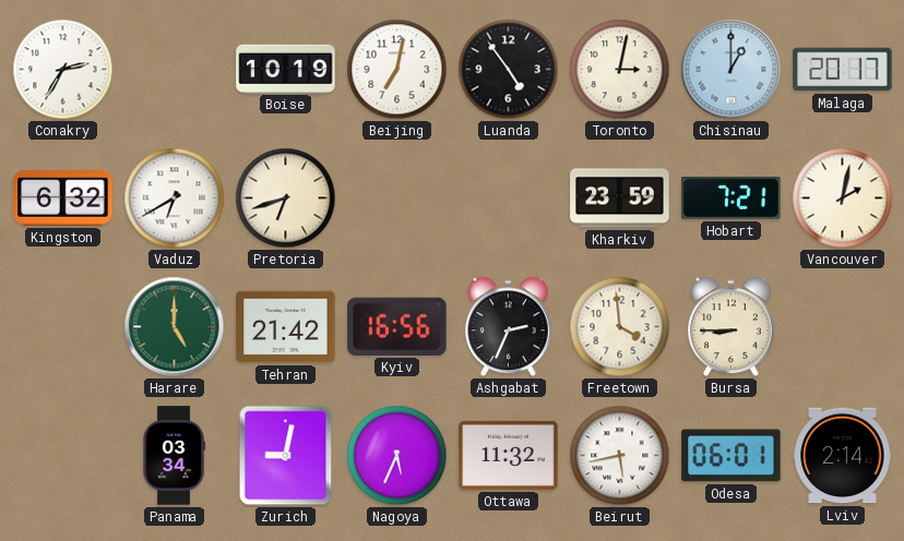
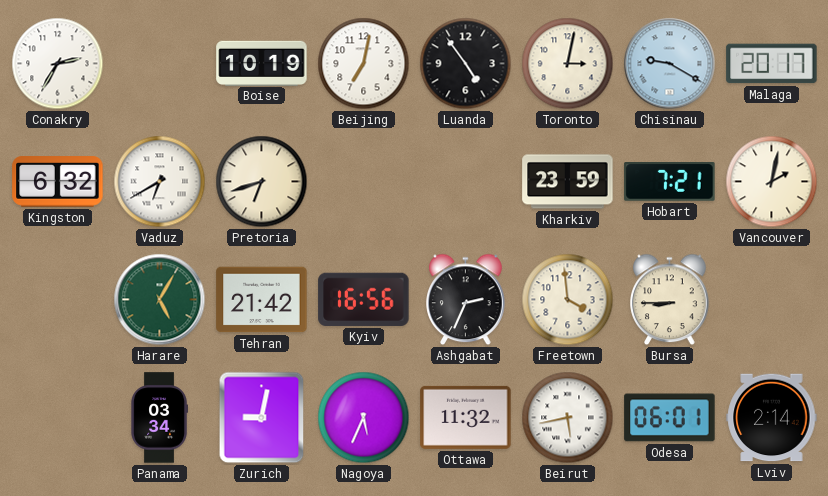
Chisinau: 1:00 -> 9:20 (670, 64)
Harare: 5:00 -> 5:05 (160, 300)
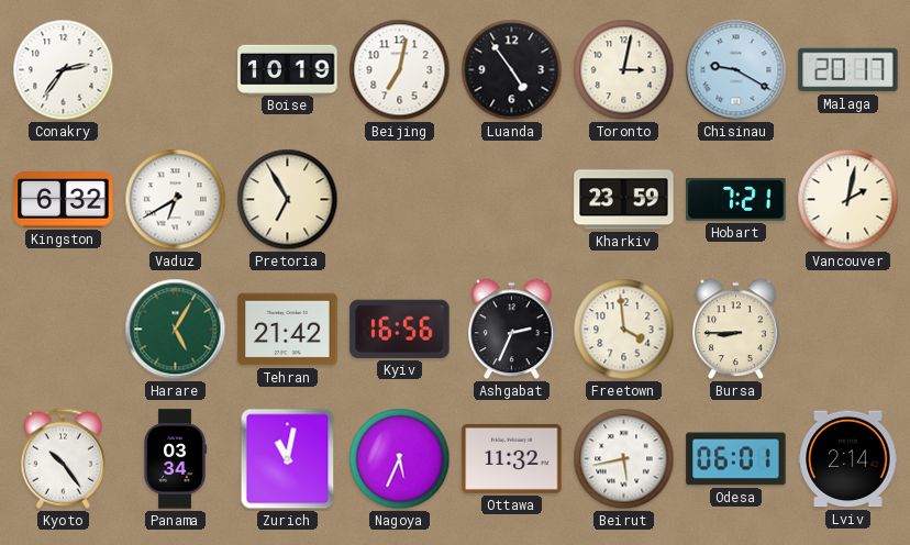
Conakry: 2:35 -> 2:36 (64, 70)
Pretoria: 6:42 -> 6:55 (288, 200)
Kyoto: none -> 10:24 (63, 458)
Zurich: 9:02 -> 11:02 (288, 459)
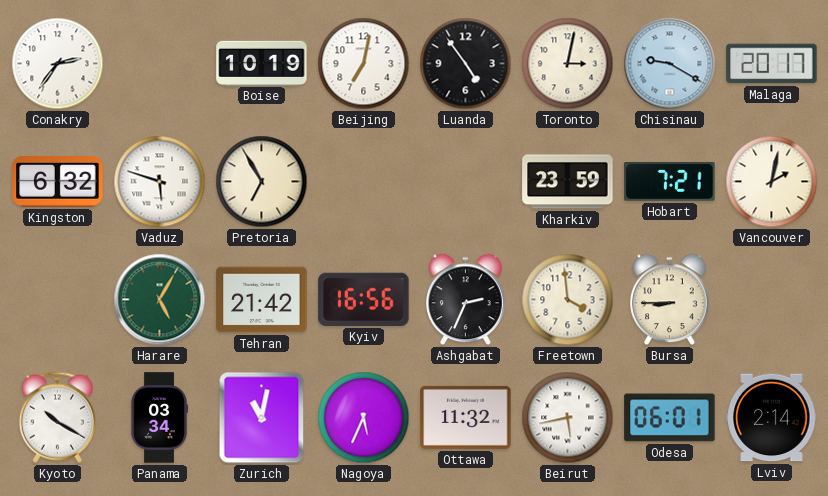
Vaduz: 6:40 -> 5:48 (160, 182)
Kyoto: 10:24 -> 10:20 (57, 417)
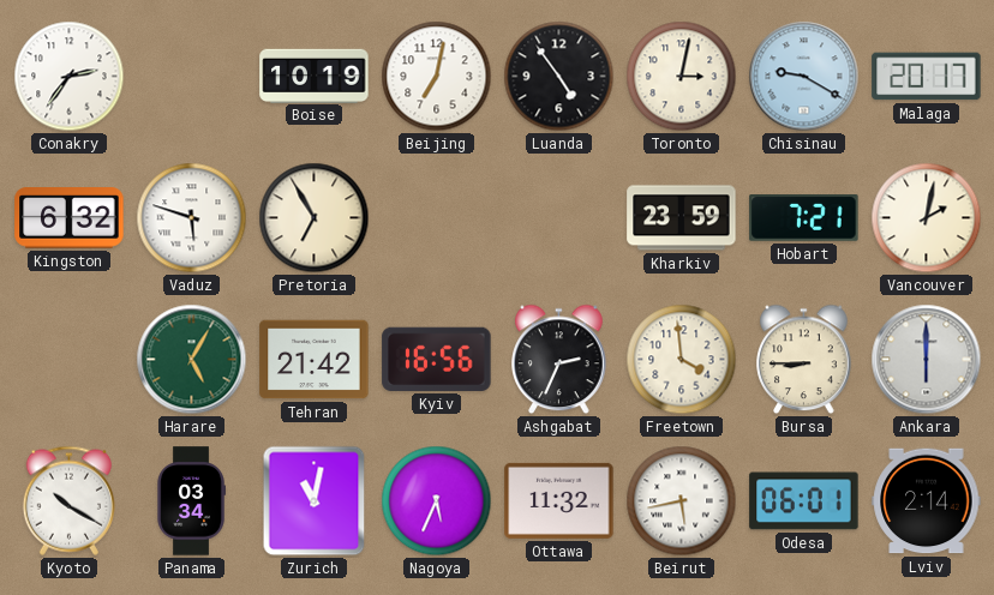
Ankara: none -> 6:00 (927, 360)
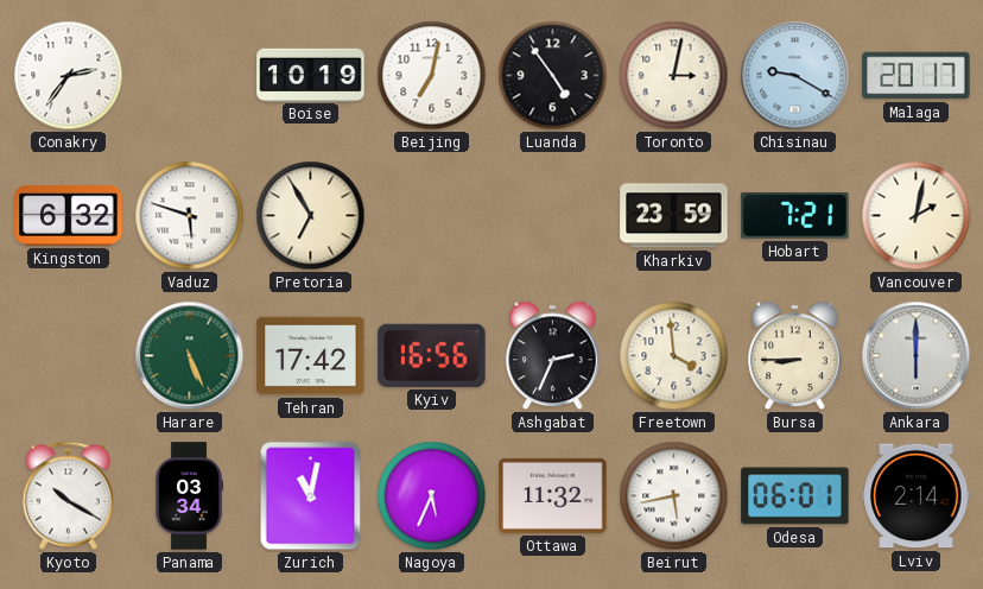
Harare: 5:05 -> 5:26 (190, 356)
Tehran: 21:42 -> 17:42 (311, 356)
